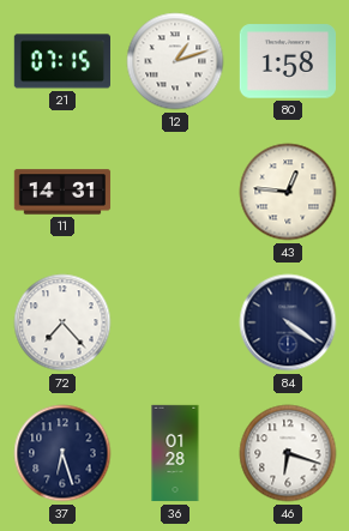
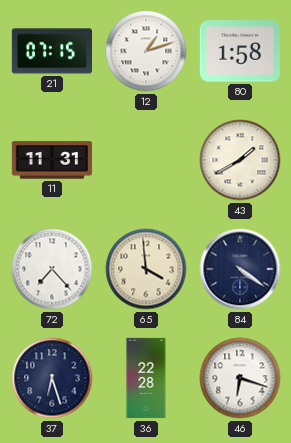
11: 14:31 -> 11:31 (52, 160)
43: 12:46 -> 1:40 (240, 160)
65: none -> 3:59 (146, 269)
36: 01:28 -> 22:28 (146, 378)
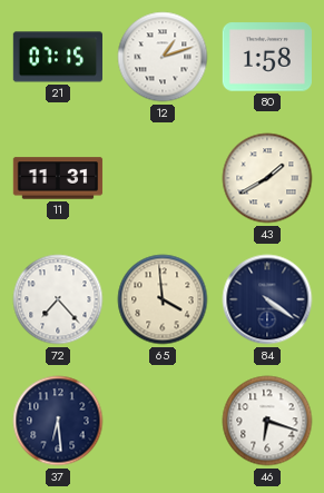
37: 6:27 -> 6:29 (58, 421)
36: 22:28 -> none (146, 378)
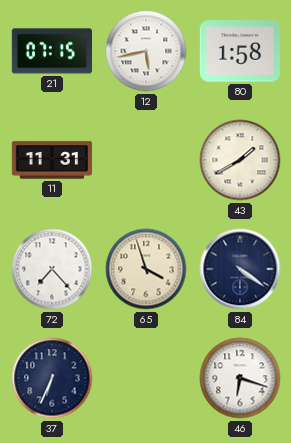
12: 1:12 -> 5:43 (146, 51)
65: 3:59 -> 3:57 (146, 269)
37: 6:29 -> 6:34 (52, 378)
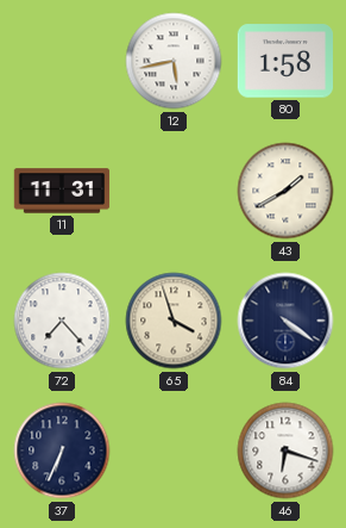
21: 07:15 -> none (51, 51)
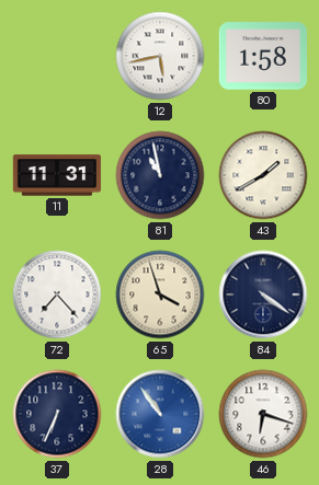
81: none -> 10:58 (160, 175)
28: none -> 10:54 (160, 414)
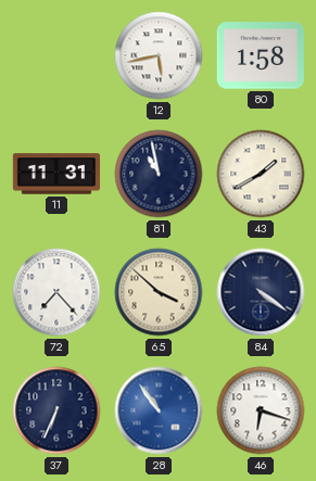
65: 3:57 -> 3:52 (159, 292)
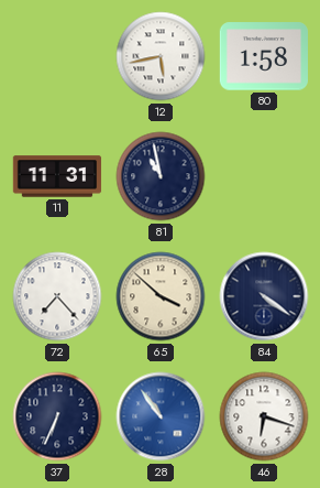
43: 1:40 -> none (261, 174)
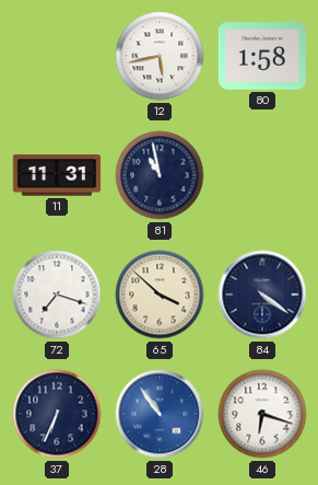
72: 7:23 -> 7:18 (57, 295)
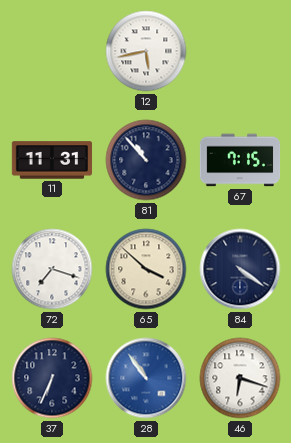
80: 1:58 -> none (261, 56)
81: 10:58 -> 10:53 (146, 160)
67: none -> 7:15 (240, 160)
